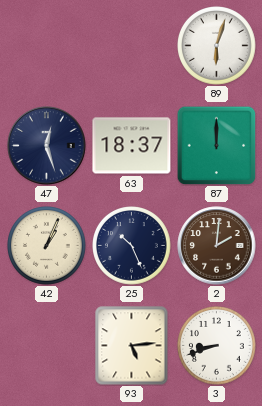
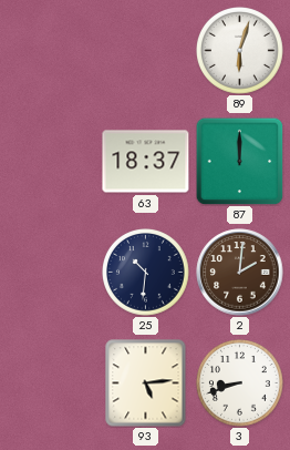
47: 12:27 -> none (47, 146)
42: 1:04 -> none (47, 246)
25: 10:26 -> 10:31 (146, 273)
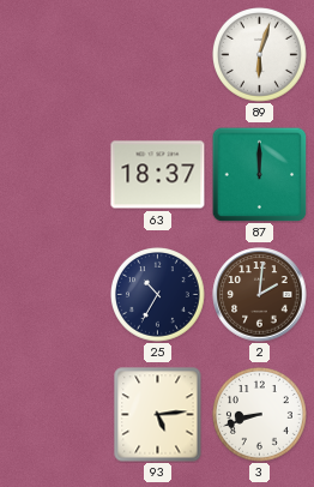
25: 10:31 -> 10:35 (158, 295)
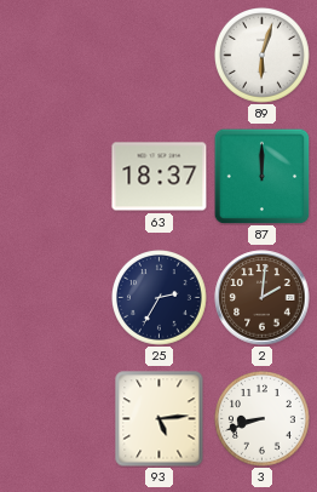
25: 10:35 -> 2:35 (160, 298)
